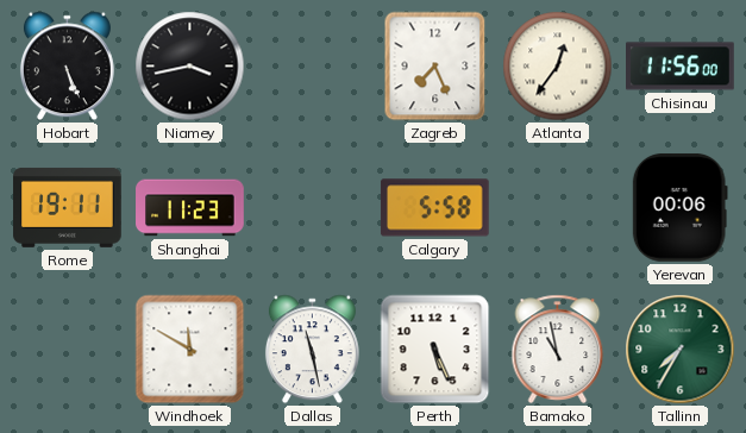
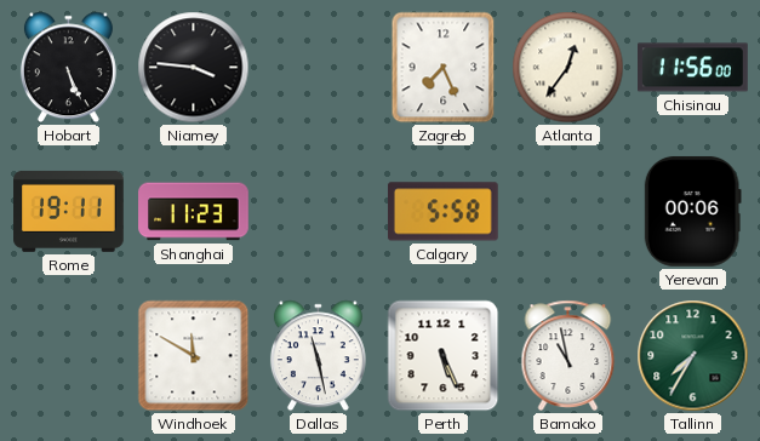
Niamey: 3:43 -> 3:46 (194, 68)
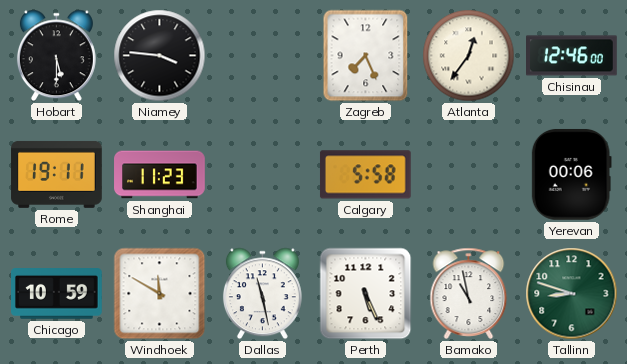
Hobart: 5:26 -> 5:30 (56, 56)
Chisinau: 11:56 -> 12:46 (572, 56)
Chicago: none -> 10:59 (57, 294)
Tallinn: 7:35 -> 8:48 (572, 294)
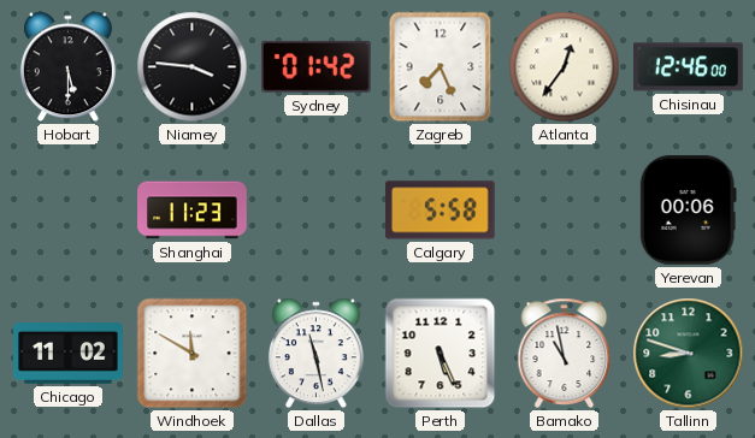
Sydney: none -> 01:42 (315, 66)
Rome: 19:11 -> none (57, 174)
Chicago: 10:59 -> 11:02 (69, 354)
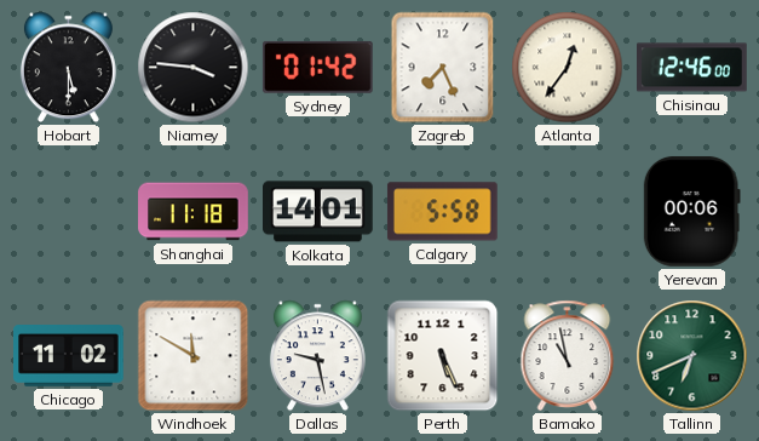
Shanghai: 11:23 -> 11:18 (194, 212)
Kolkata: none -> 14:01 (318, 212)
Dallas: 11:28 -> 9:28 (317, 356)
Tallinn: 8:48 -> 6:41 (692, 356)
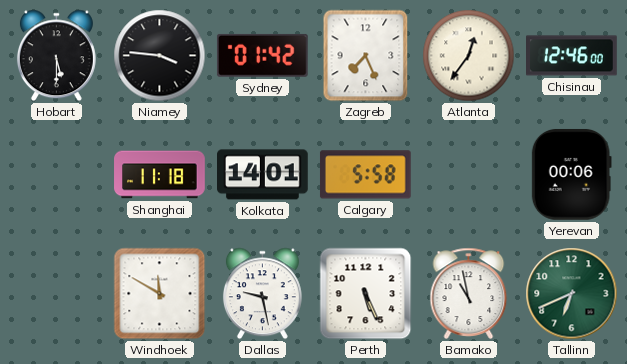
Chicago: 11:02 -> none (69, 356)
